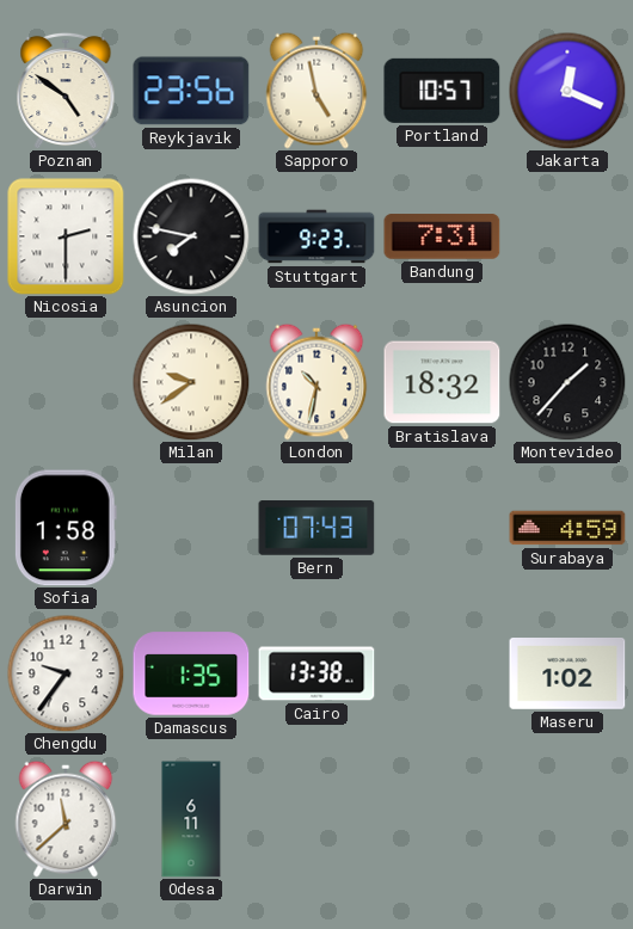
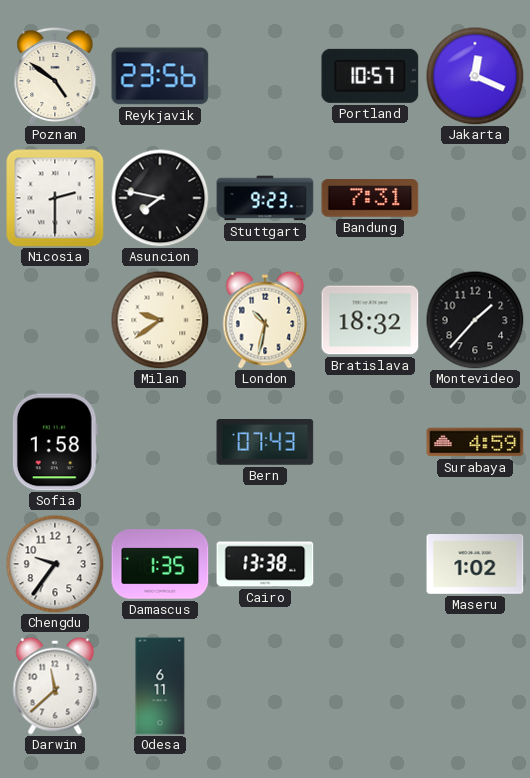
Sapporo: 4:58 -> none (316, 91)
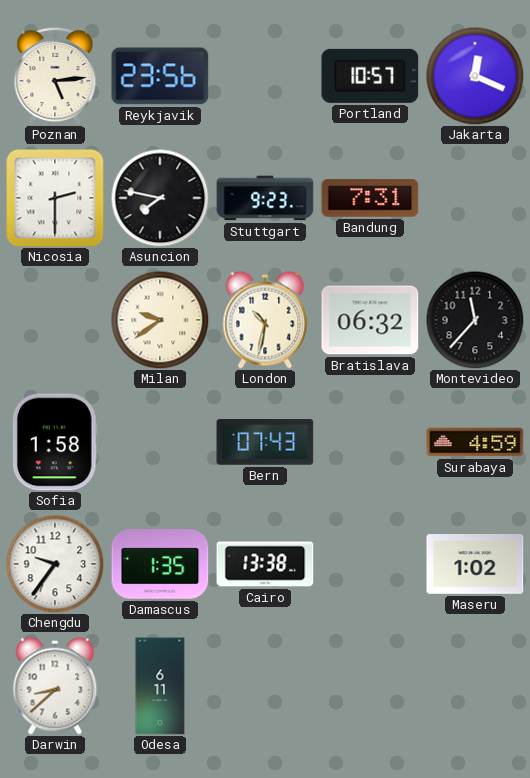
Poznan: 4:51 -> 5:14 (55, 76)
Bratislava: 18:32 -> 06:32 (370, 320)
Montevideo: 1:37 -> 11:37 (475, 320)
Darwin: 11:38 -> 8:38 (55, 686)
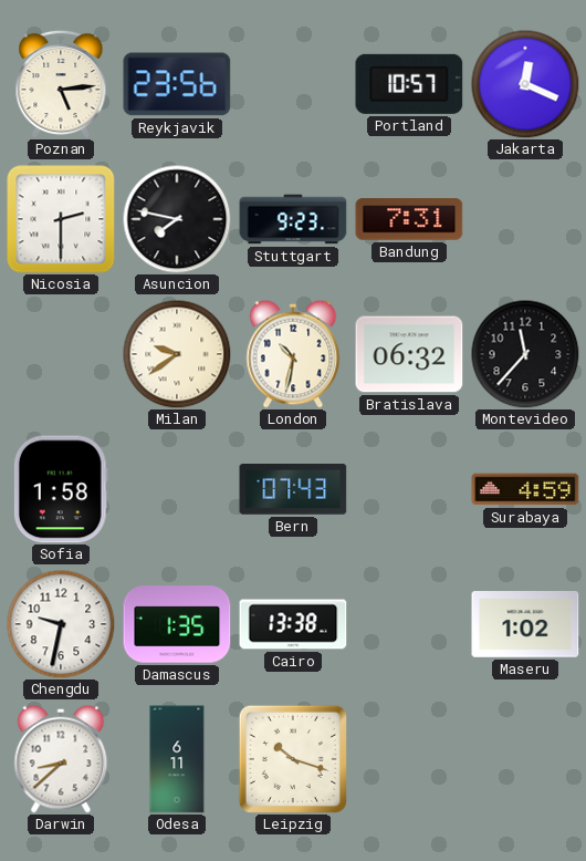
Chengdu: 9:36 -> 9:32 (61, 624)
Leipzig: none -> 10:18 (293, 759)
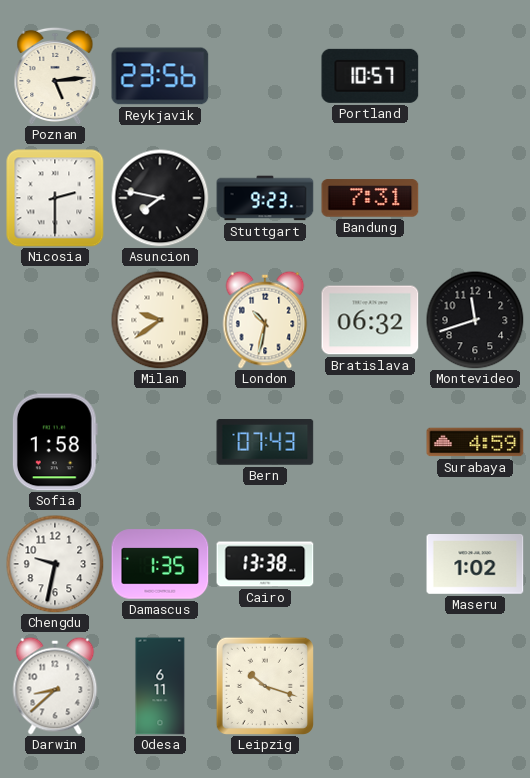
Jakarta: 12:19 -> none (525, 84)
Montevideo: 11:37 -> 11:42 (475, 320)
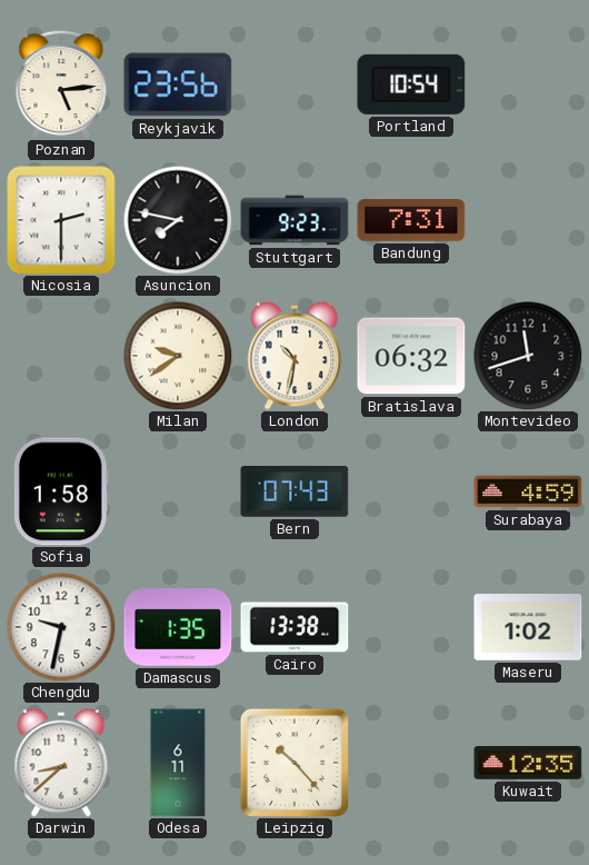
Portland: 10:57 -> 10:54 (411, 84)
Leipzig: 10:18 -> 10:23 (294, 763)
Kuwait: none -> 12:35 (528, 763)
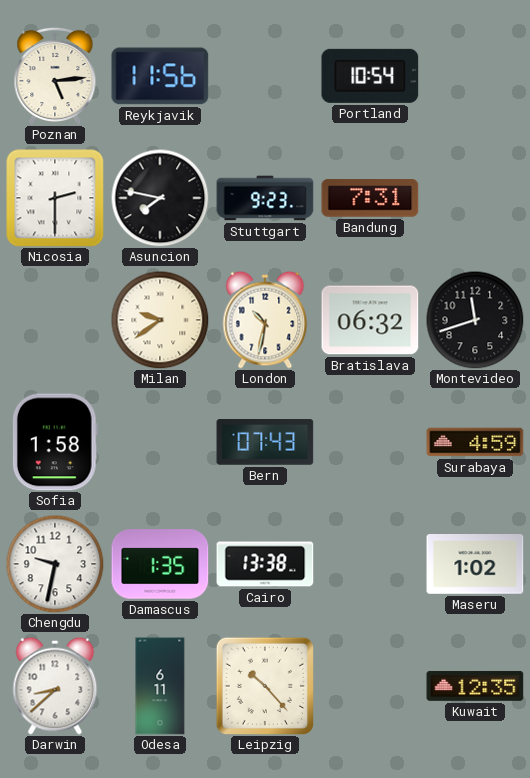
Reykjavik: 23:56 -> 11:56 (160, 76)
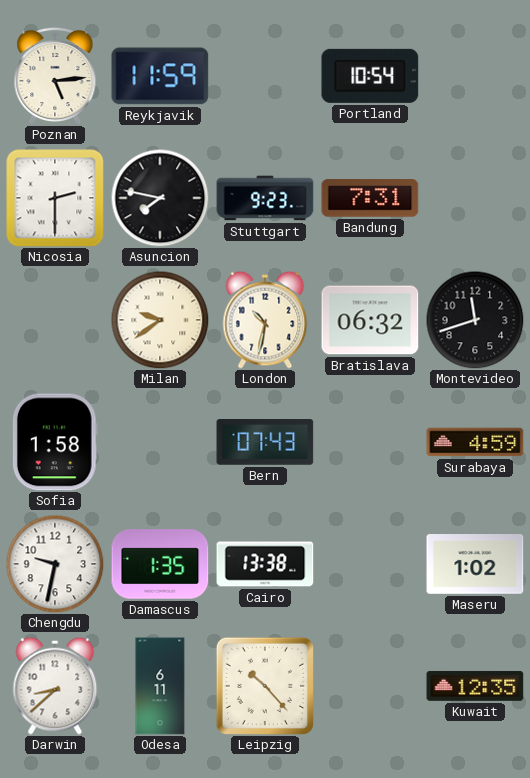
Reykjavik: 11:56 -> 11:59 (160, 76)
